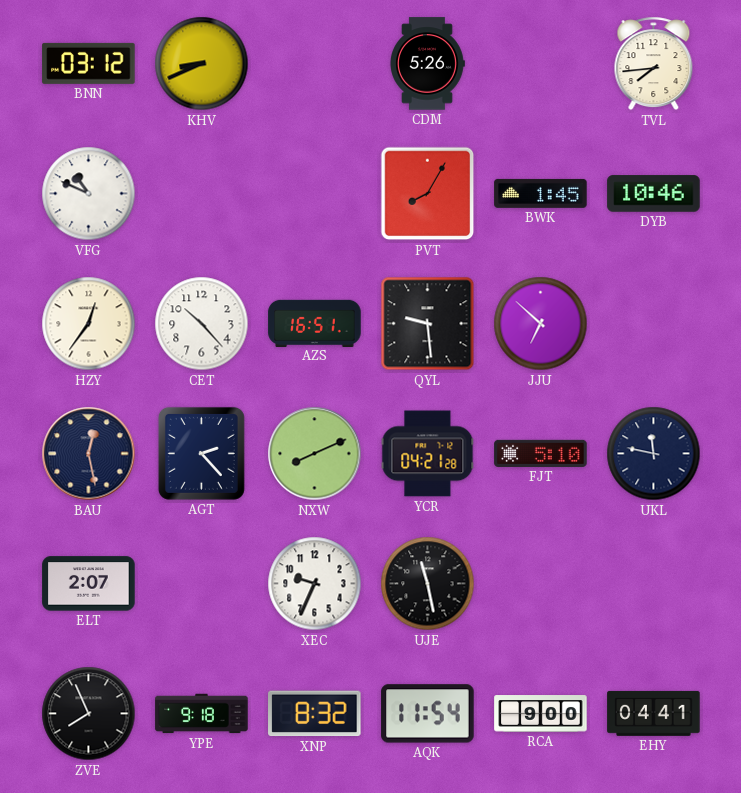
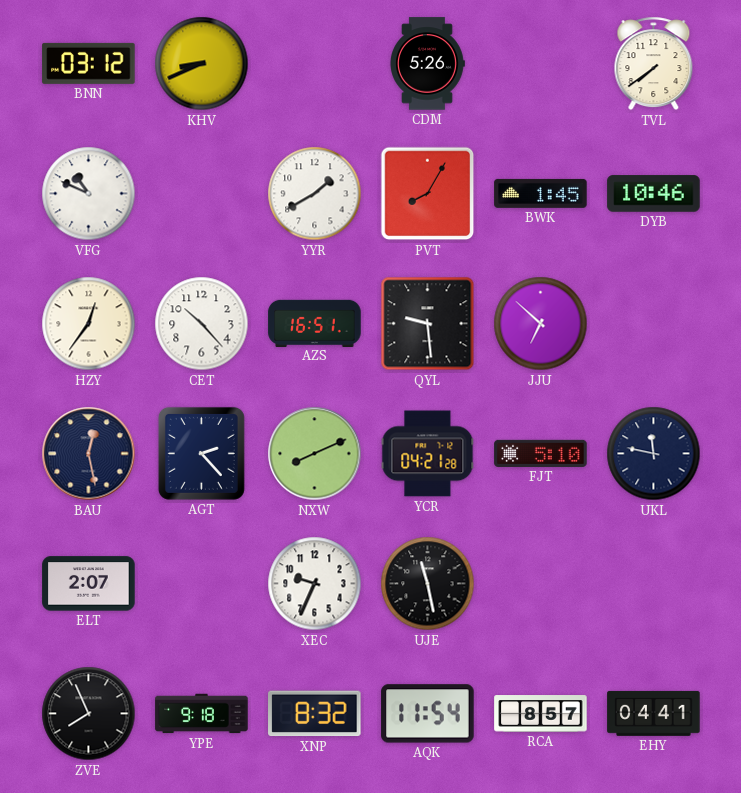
TVL: 7:44 -> 7:39 (654, 64)
YYR: none -> 1:40 (315, 194)
RCA: 9:00 -> 8:57 (541, 714)
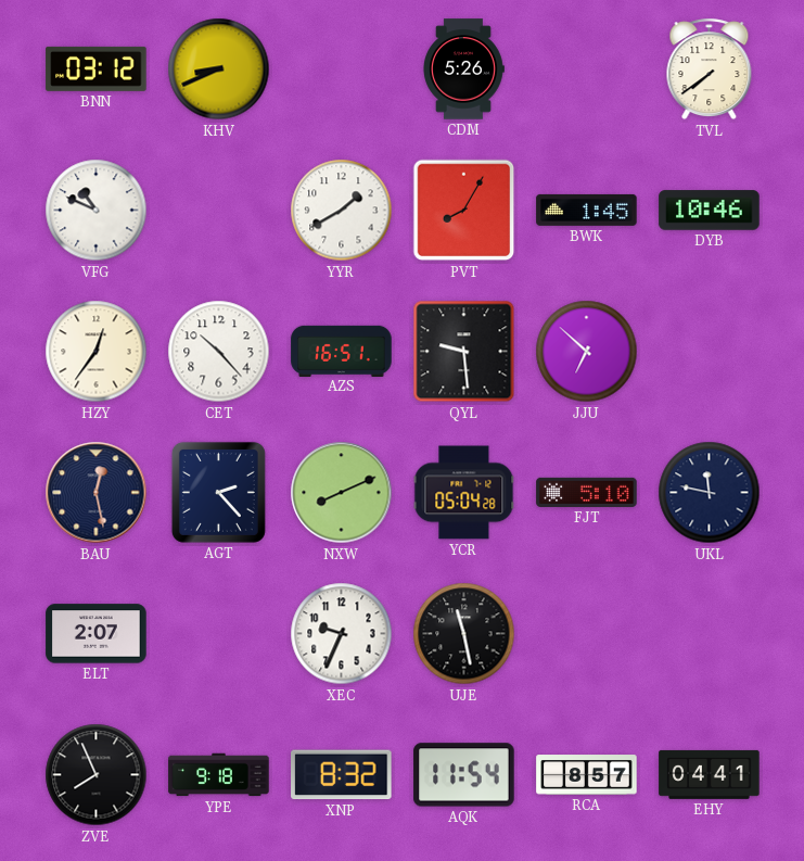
YCR: 04:21 -> 05:04 (464, 493)
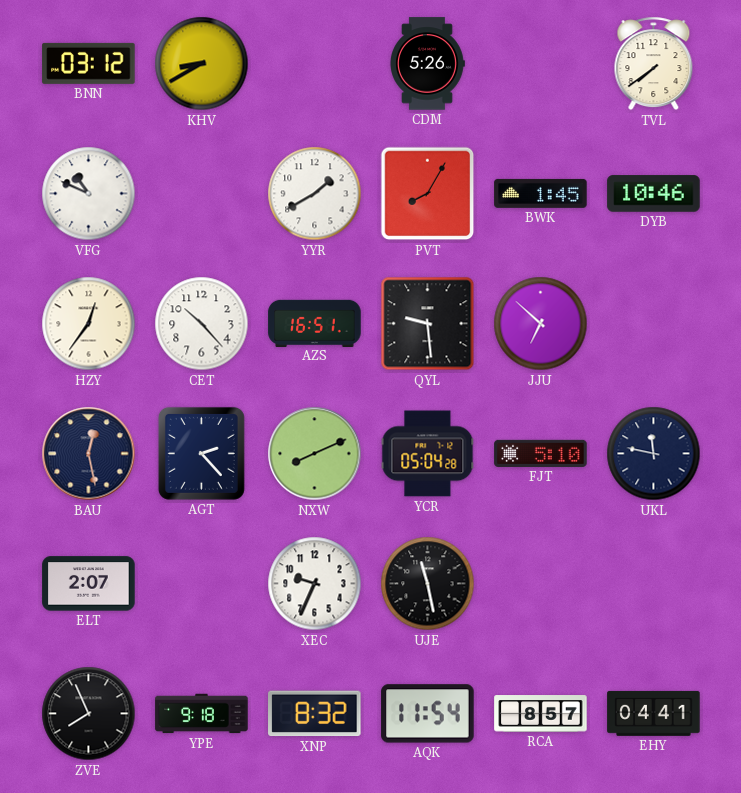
KHV: 8:41 -> 8:40 (202, 64)
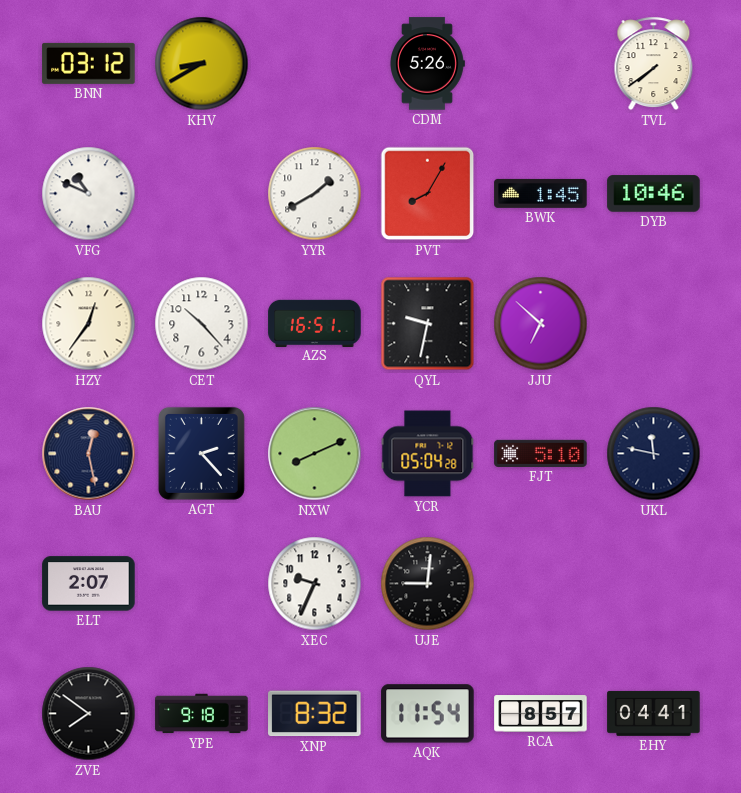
QYL: 9:29 -> 9:32 (428, 324)
UJE: 11:28 -> 9:01 (428, 584)
ZVE: 7:56 -> 7:51 (89, 714)
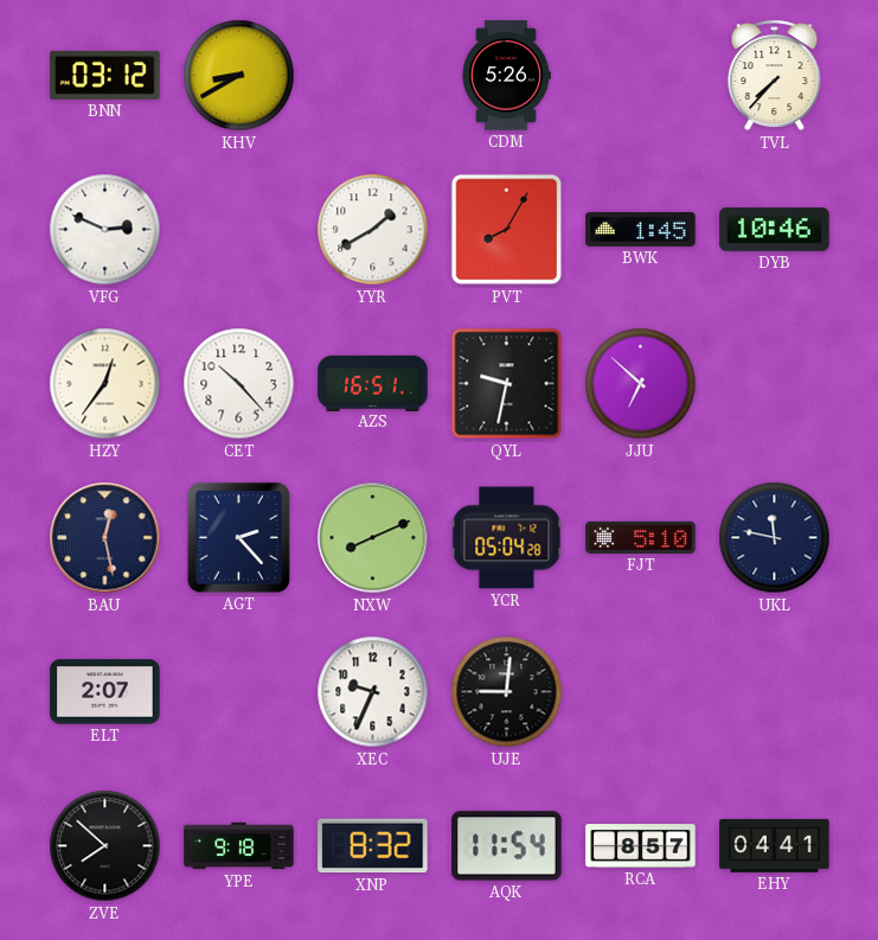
TVL: 7:39 -> 7:37 (775, 76)
VFG: 10:49 -> 2:49 (105, 230)
ZVE: 7:51 -> 7:52 (105, 846)
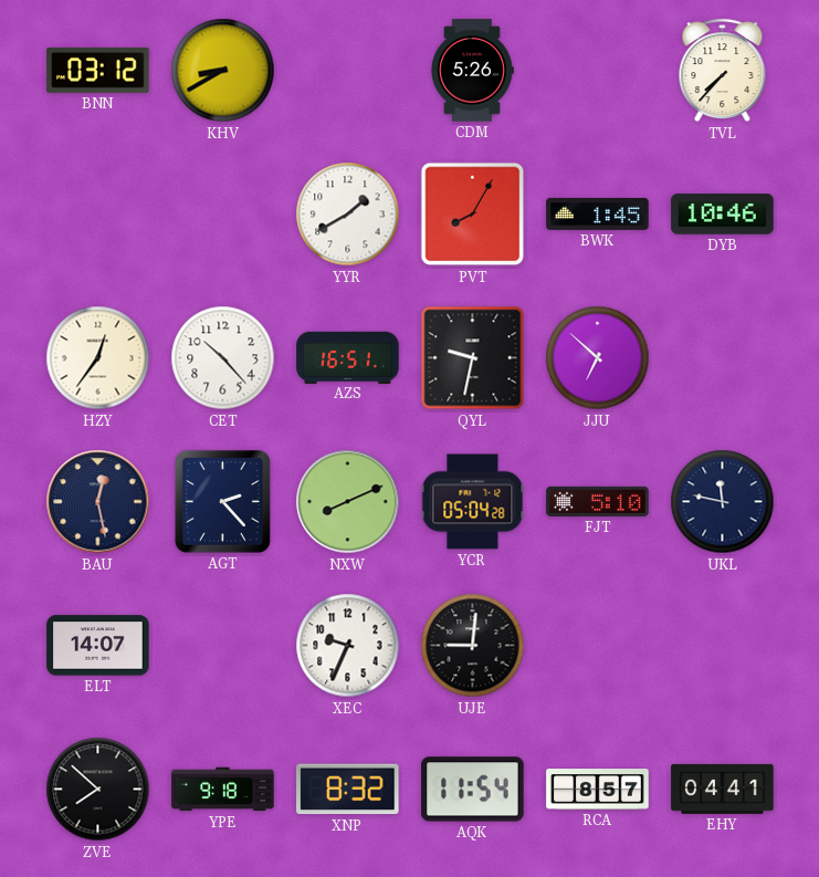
VFG: 2:49 -> none (105, 230)
ELT: 2:07 -> 14:07 (98, 646)
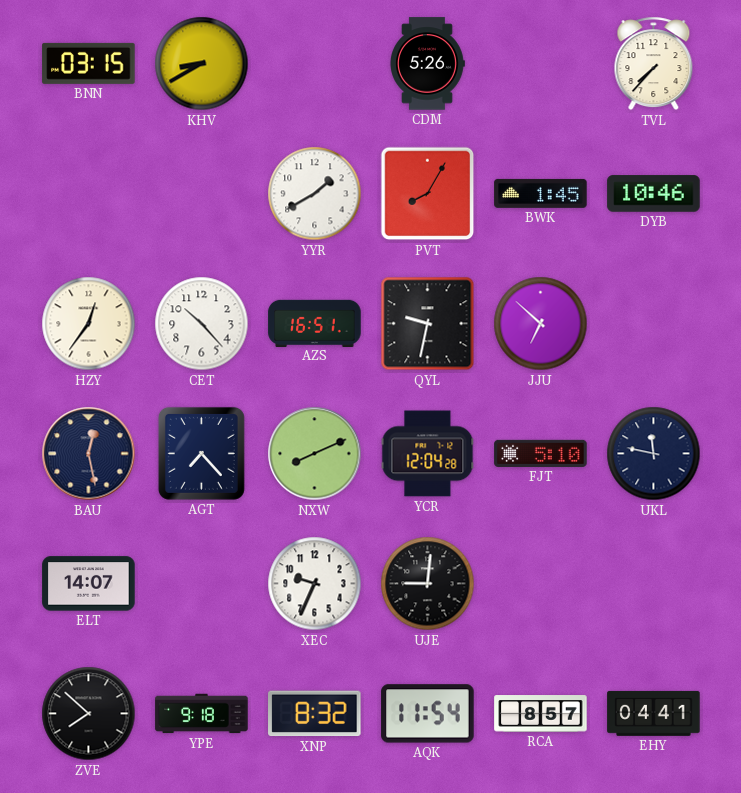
BNN: 03:12 -> 03:15 (89, 63)
AGT: 2:23 -> 7:23 (201, 453)
YCR: 05:04 -> 12:04 (428, 454)
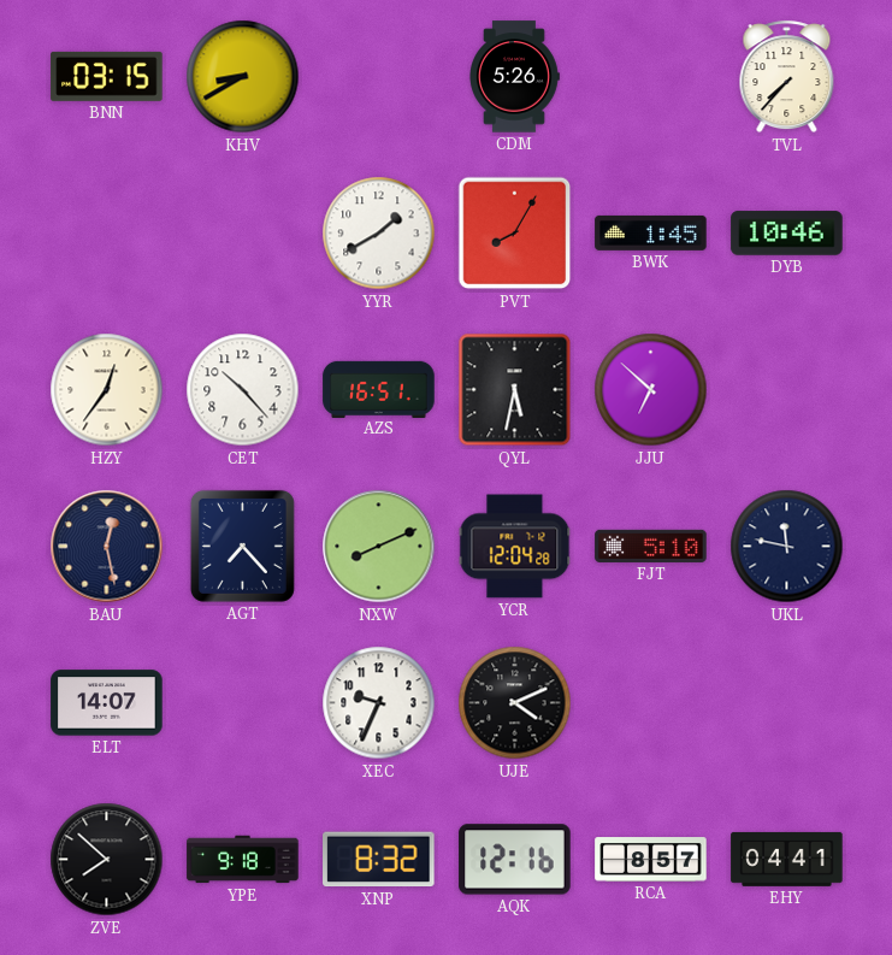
QYL: 9:32 -> 5:32 (515, 390)
UJE: 9:01 -> 4:11 (515, 703)
AQK: 11:54 -> 12:16 (515, 860)
